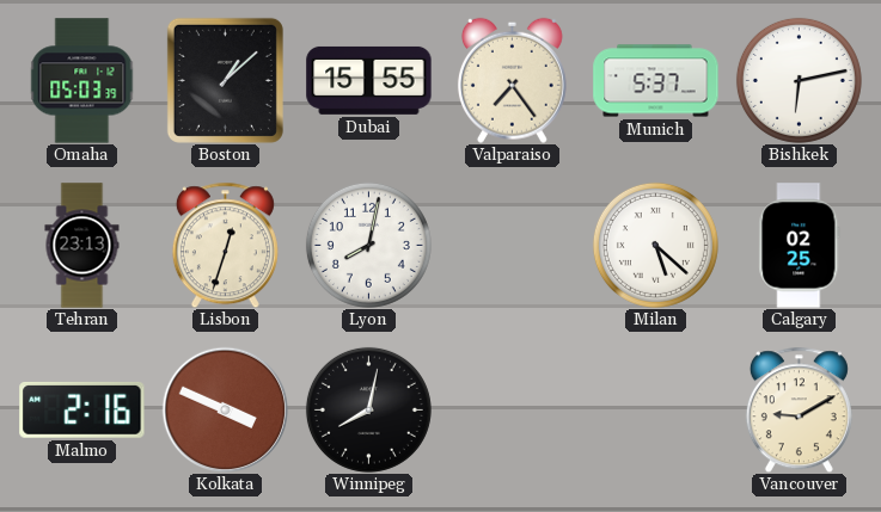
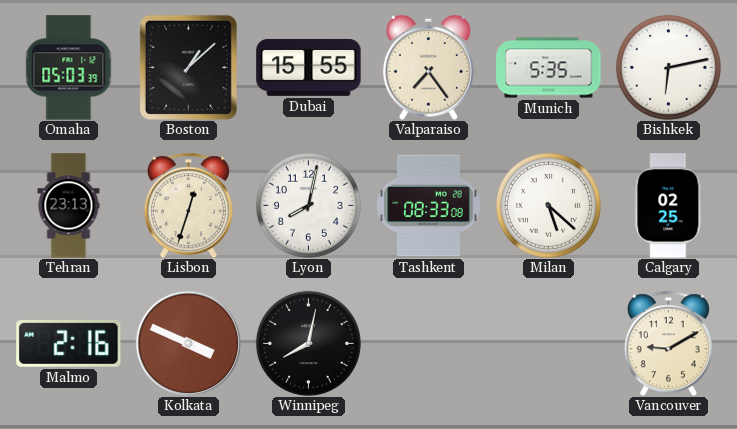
Munich: 5:37 -> 5:35 (549, 68)
Tashkent: none -> 08:33 (429, 206)
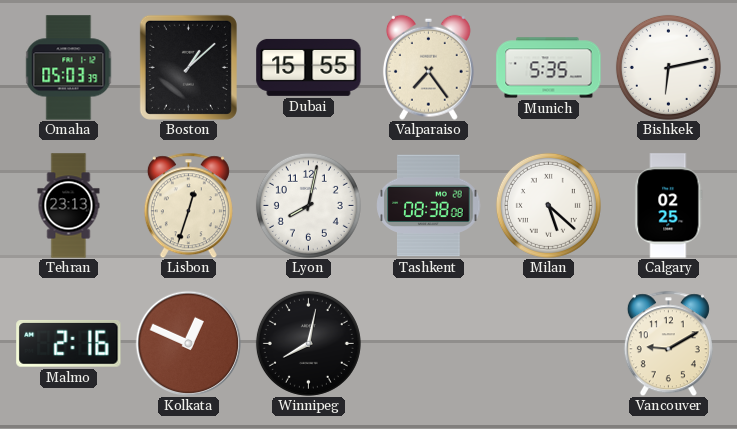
Tashkent: 08:33 -> 08:38 (429, 206)
Kolkata: 3:49 -> 12:49 (188, 343)
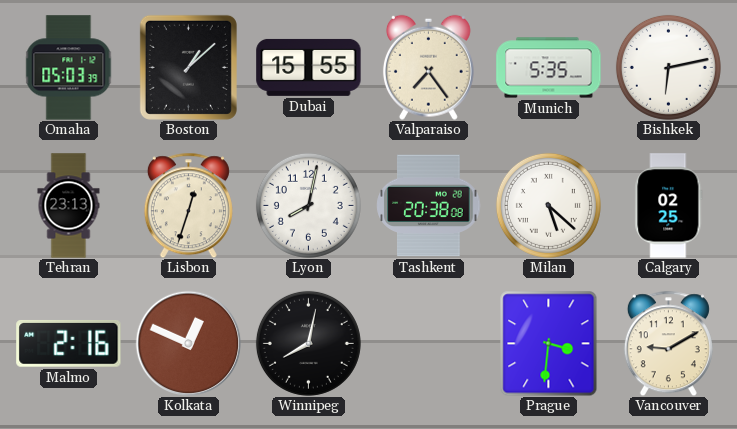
Tashkent: 08:38 -> 20:38 (429, 206)
Prague: none -> 3:31 (549, 343)
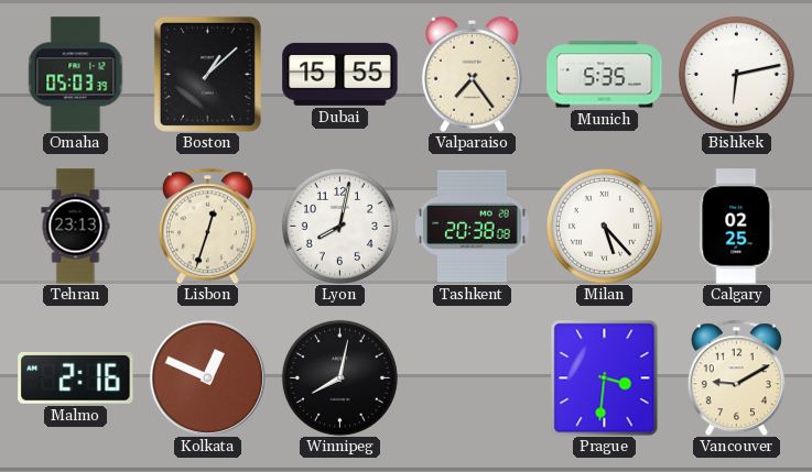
Milan: 5:22 -> 5:23 (604, 226)
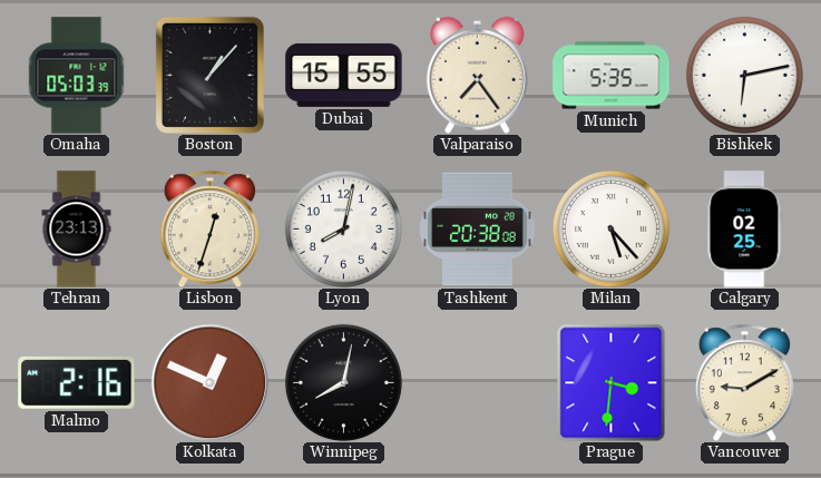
Boston: 1:08 -> 1:07 (209, 75)
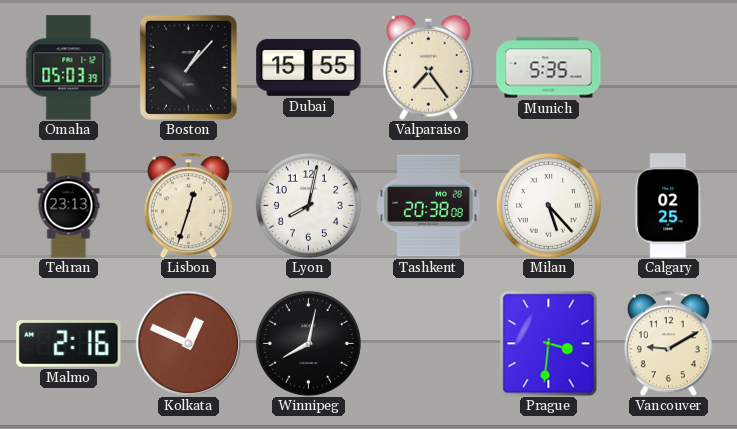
Bishkek: 6:13 -> none (744, 75)
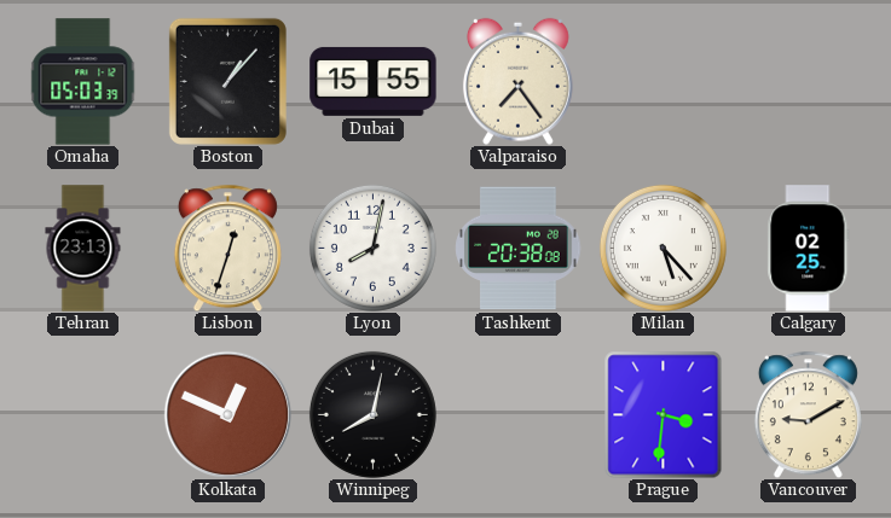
Munich: 5:35 -> none (549, 68)
Malmo: 2:16 -> none (69, 344)
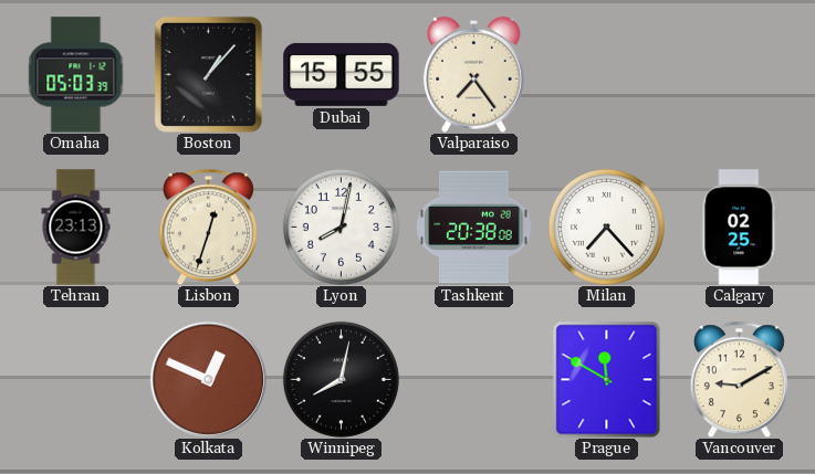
Milan: 5:23 -> 7:23 (606, 227)
Prague: 3:31 -> 11:50 (607, 379)
